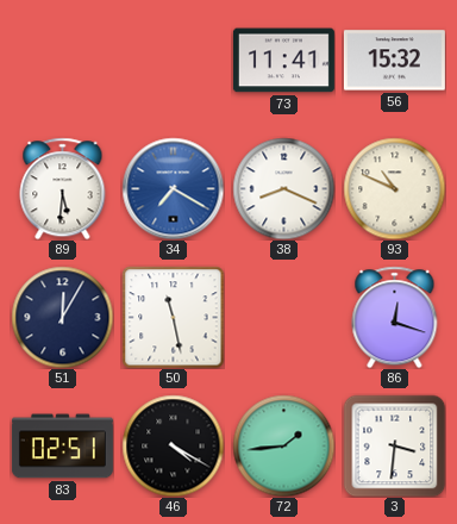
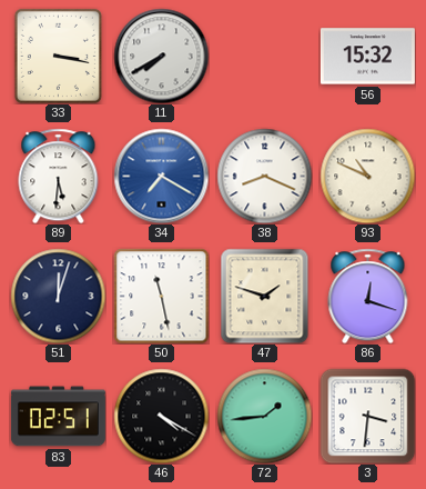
33: none -> 3:17 (58, 56)
11: none -> 7:40 (161, 56)
73: 11:41 -> none (283, 61)
51: 12:05 -> 12:03 (58, 296)
47: none -> 1:48 (265, 296)
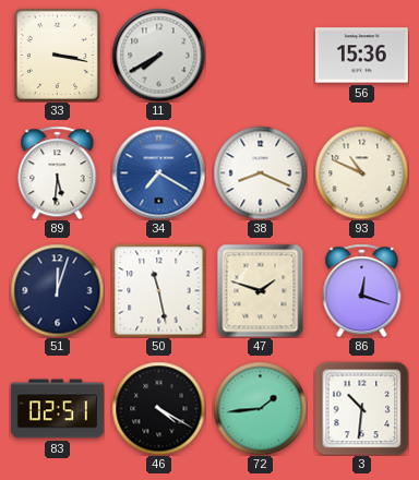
56: 15:32 -> 15:36 (361, 56)
3: 3:31 -> 10:31 (361, 408)
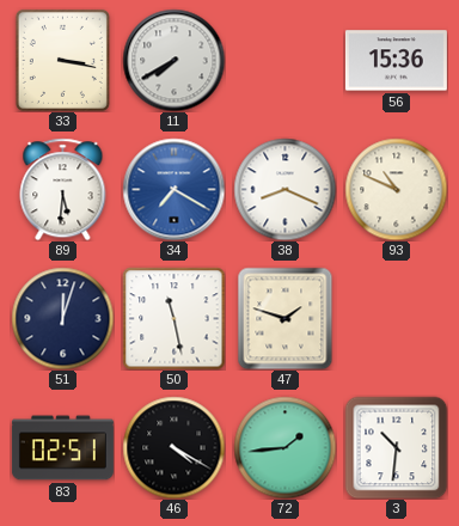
86: 12:18 -> none (362, 290)
